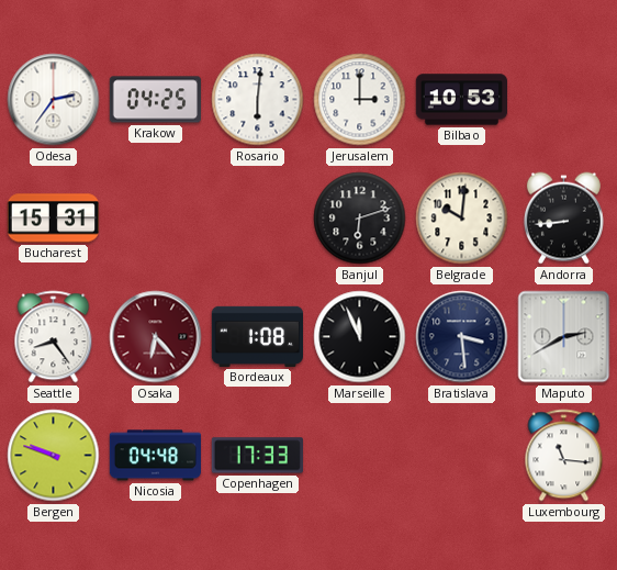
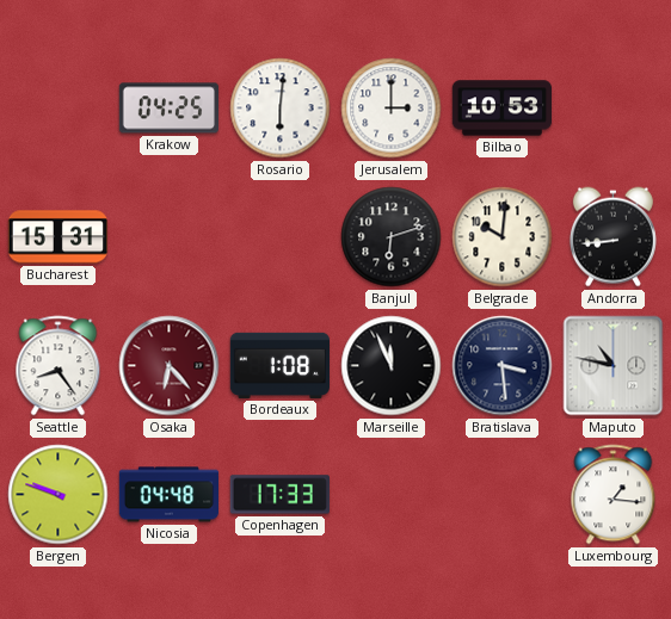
Odesa: 2:36 -> none (54, 100)
Maputo: 2:40 -> 10:47 (614, 366)
Luxembourg: 11:16 -> 1:16 (614, 495)
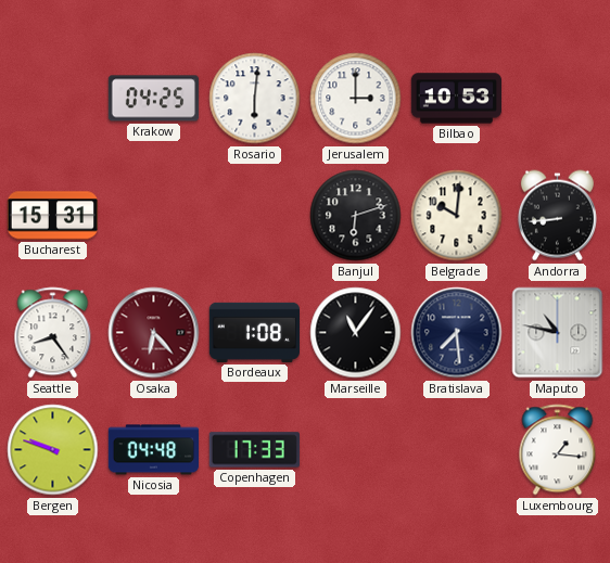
Marseille: 11:56 -> 11:06 (356, 333)
Bratislava: 3:29 -> 7:29 (457, 333)
